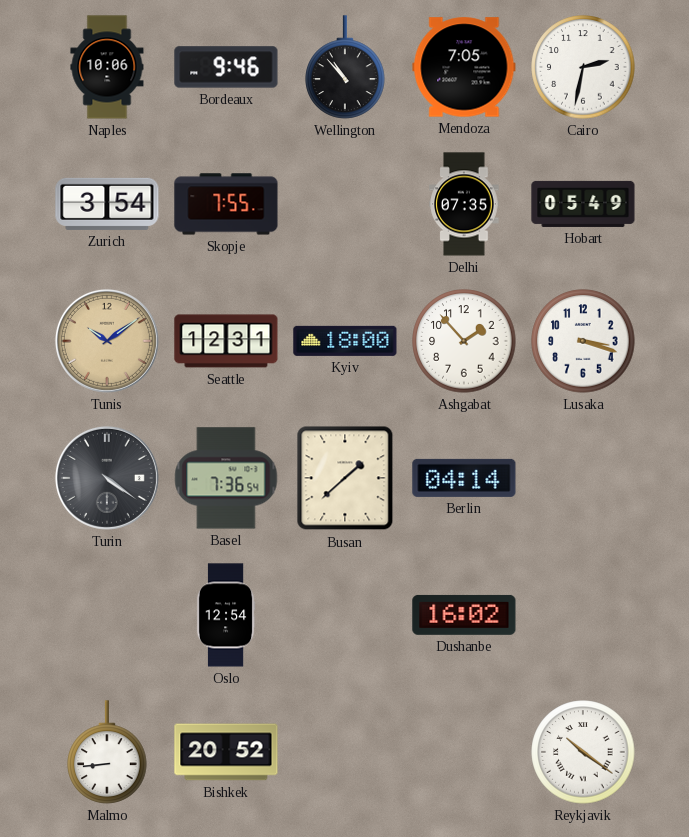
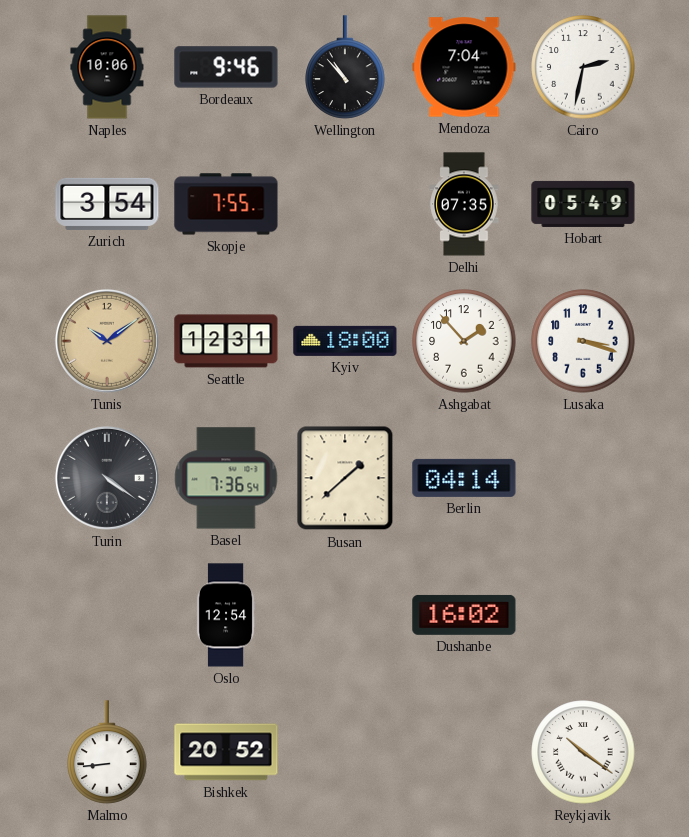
Mendoza: 7:05 -> 7:04 (464, 67)
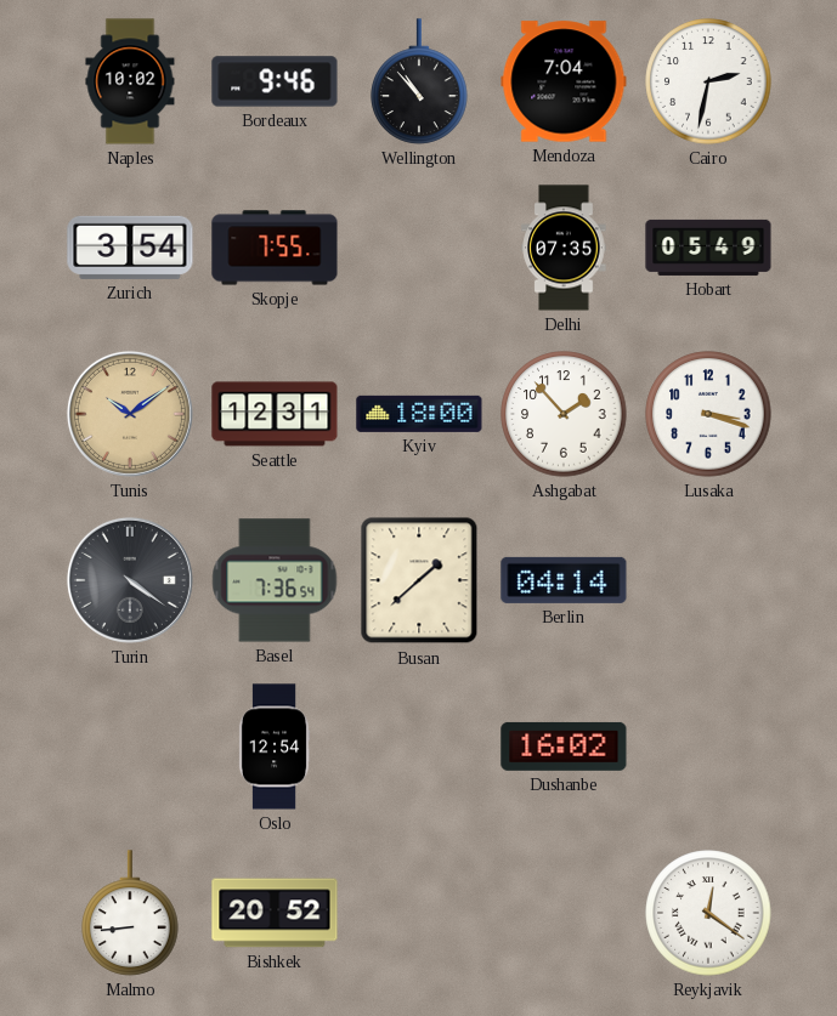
Naples: 10:06 -> 10:02 (130, 81)
Reykjavik: 10:21 -> 12:21 (708, 913)
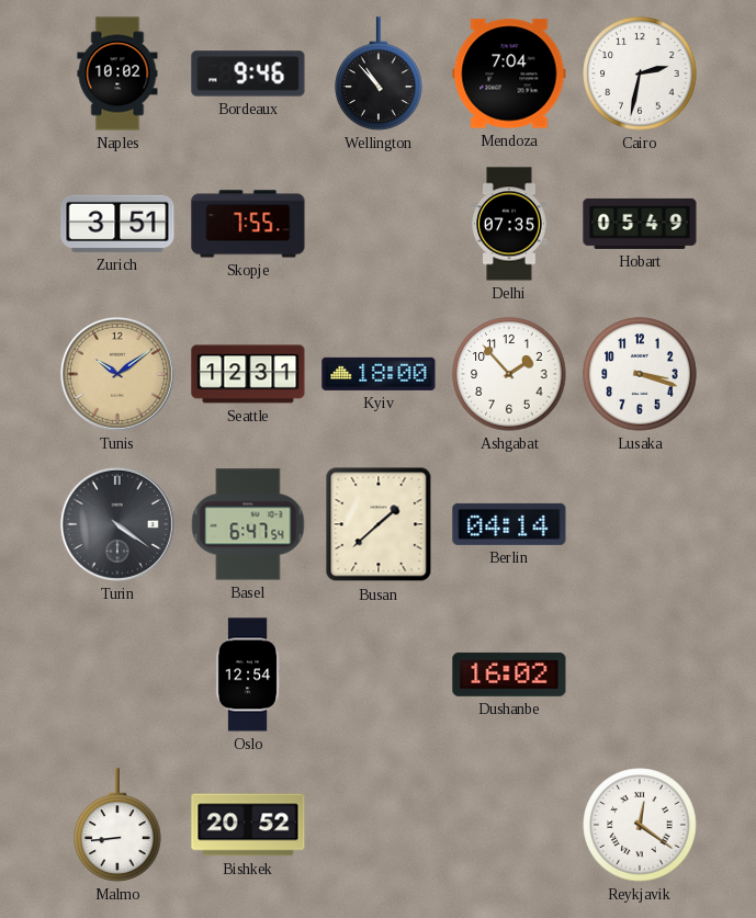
Zurich: 3:54 -> 3:51 (117, 224)
Basel: 7:36 -> 6:47 (248, 524)
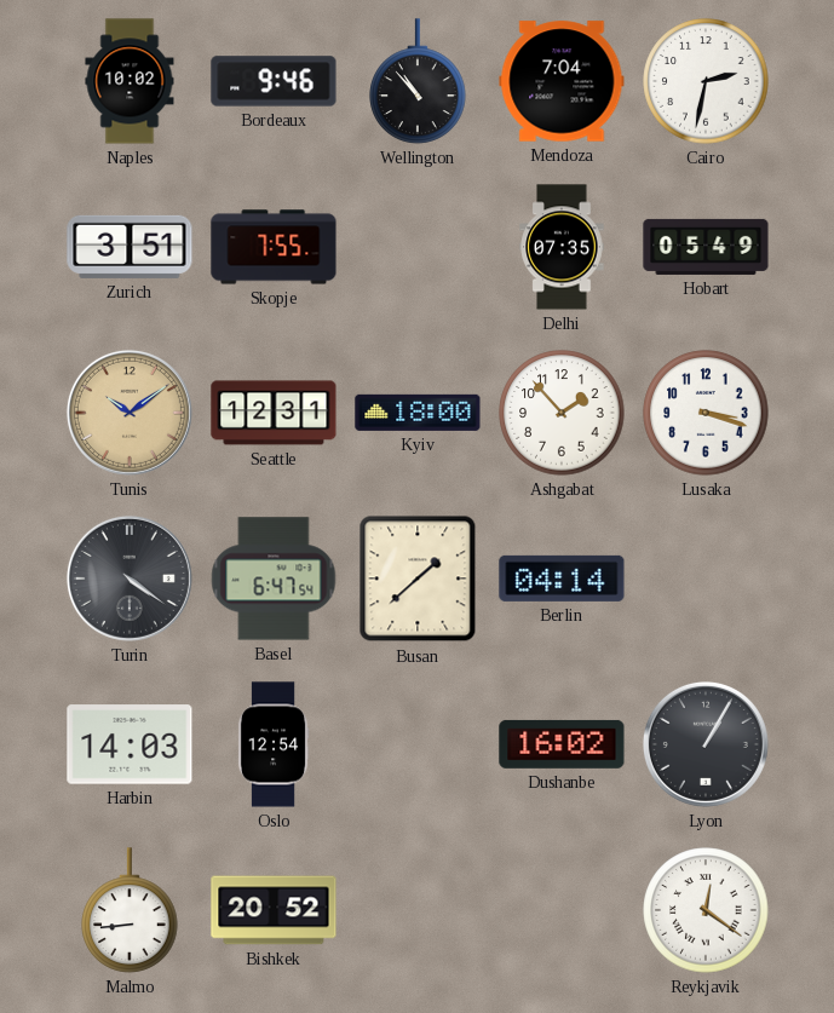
Harbin: none -> 14:03 (130, 744)
Lyon: none -> 1:05 (706, 744)
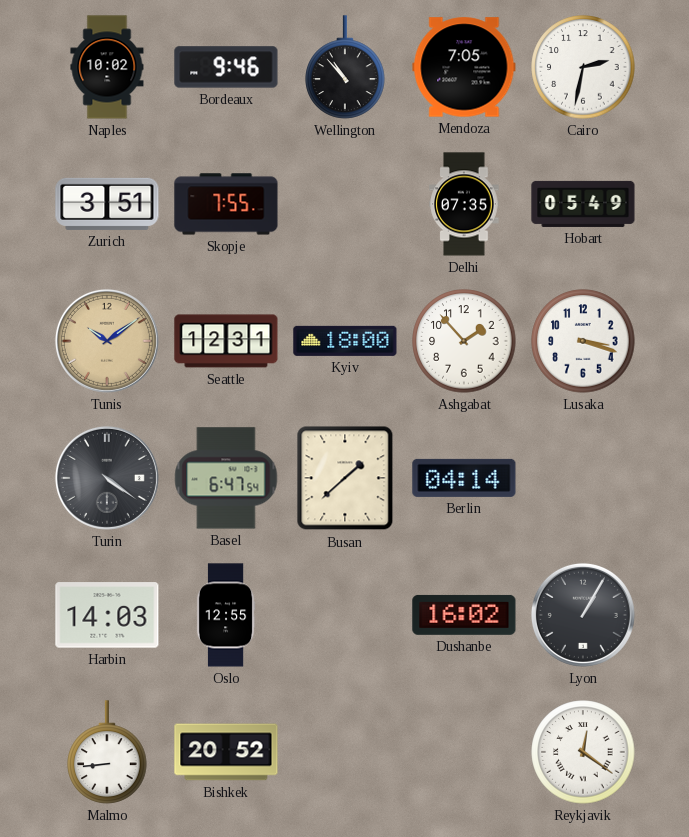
Mendoza: 7:04 -> 7:05 (464, 67)
Oslo: 12:54 -> 12:55 (226, 615)
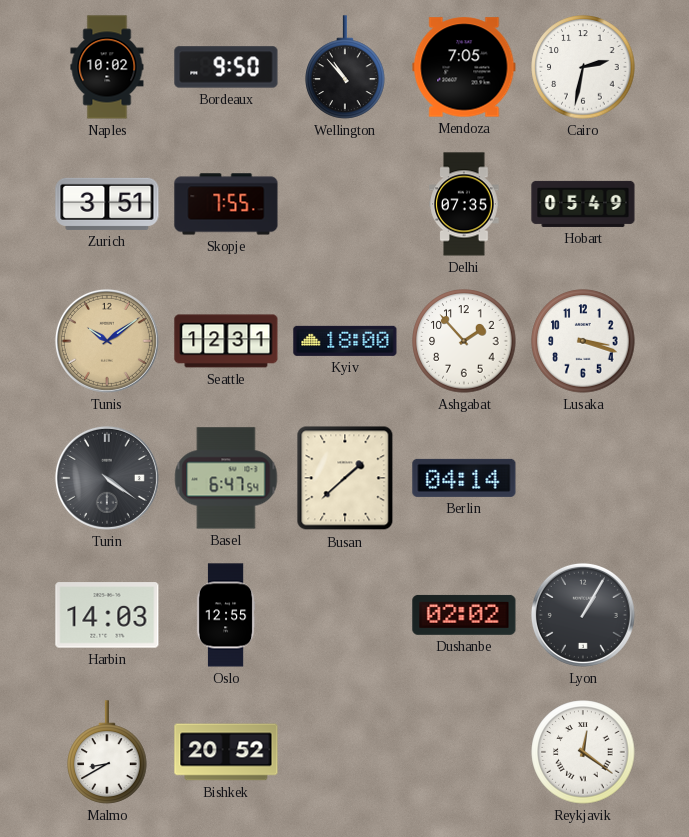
Bordeaux: 9:46 -> 9:50 (226, 67)
Dushanbe: 16:02 -> 02:02 (464, 615)
Malmo: 8:44 -> 8:40 (107, 752)
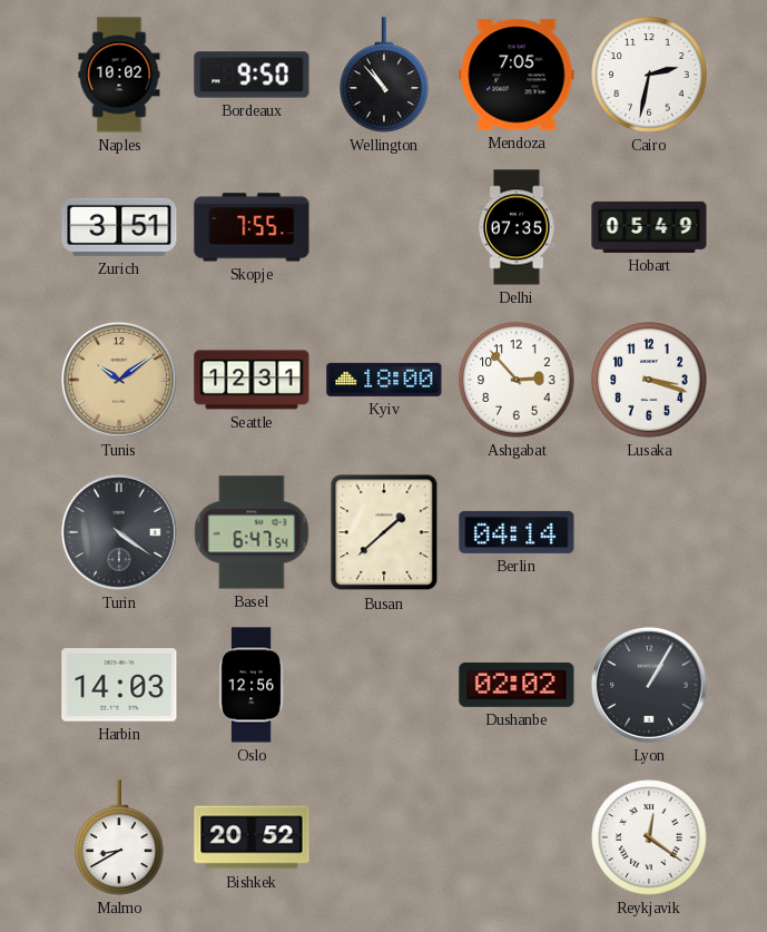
Ashgabat: 1:53 -> 2:53 (517, 380)
Oslo: 12:55 -> 12:56 (252, 685)
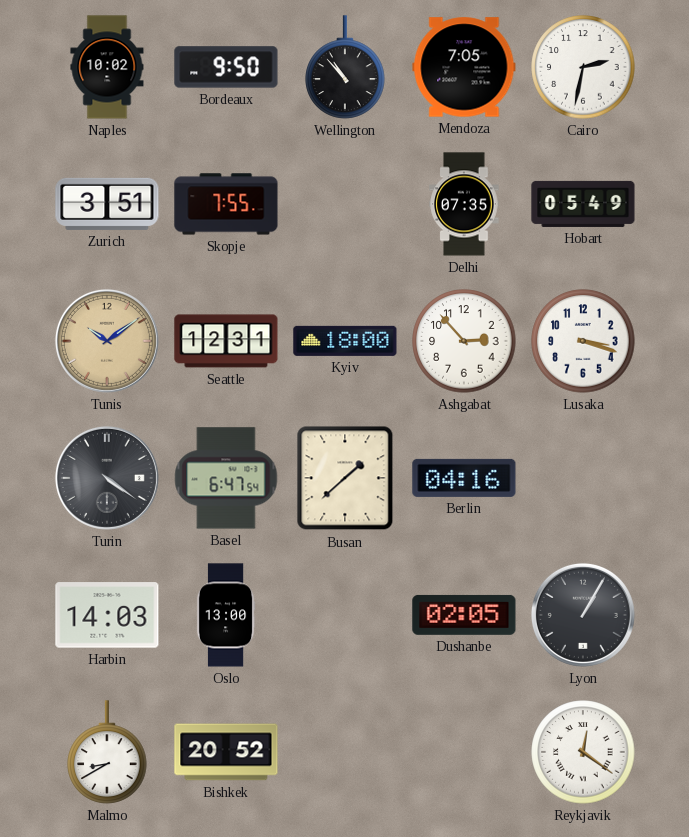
Berlin: 04:14 -> 04:16 (464, 478)
Oslo: 12:56 -> 13:00 (226, 615)
Dushanbe: 02:02 -> 02:05 (464, 615)
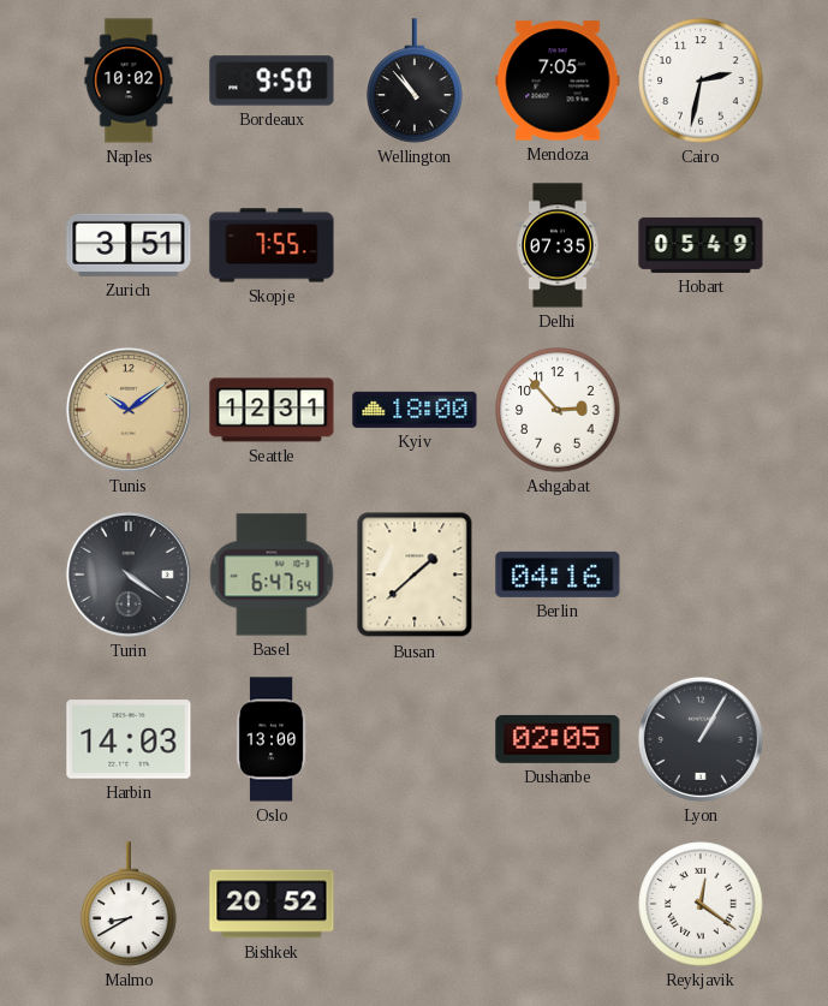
Lusaka: 3:18 -> none (583, 341)
